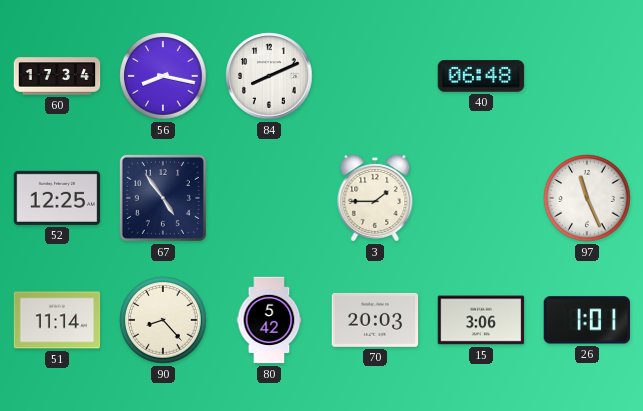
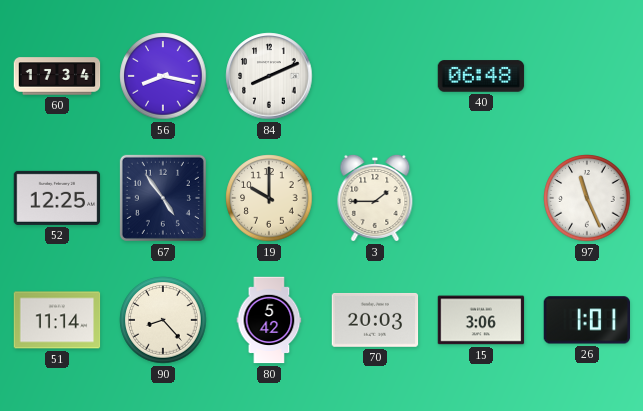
19: none -> 10:00 (269, 198)
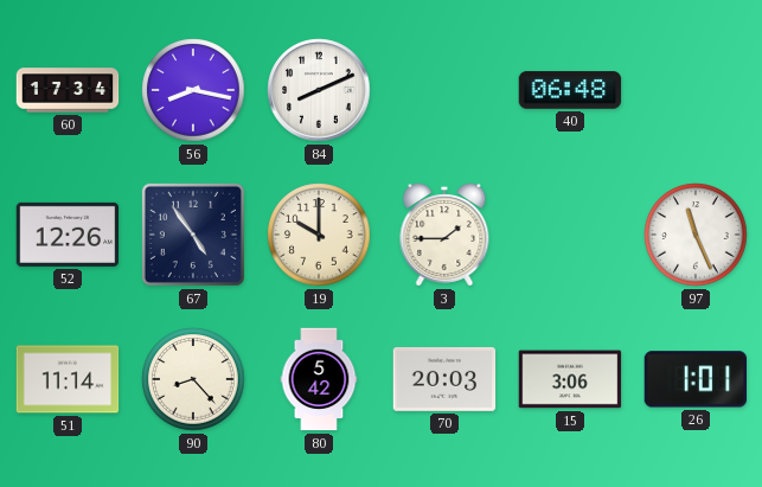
52: 12:25 -> 12:26 (68, 235)
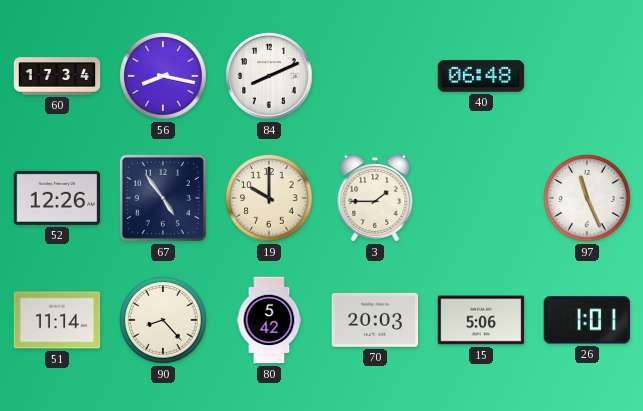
15: 3:06 -> 5:06 (481, 320)
